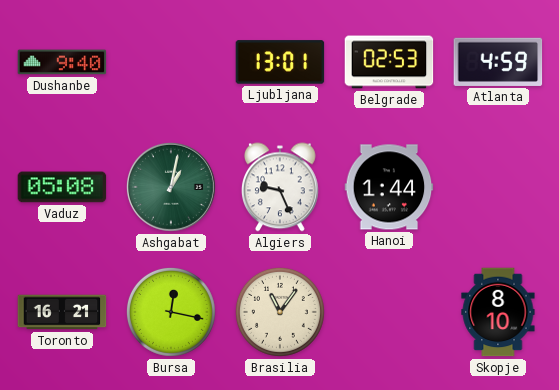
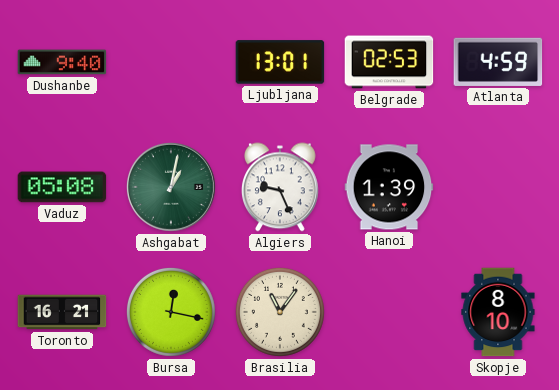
Hanoi: 1:44 -> 1:39 (389, 187)
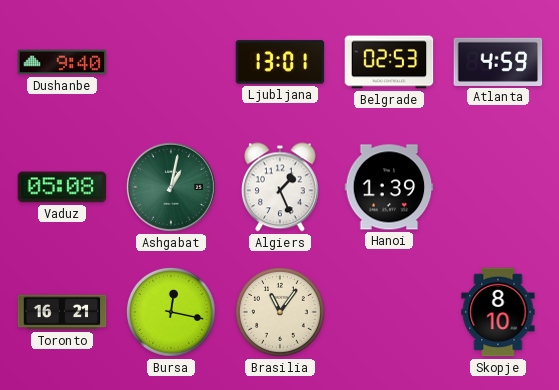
Algiers: 9:26 -> 1:26 (280, 187)
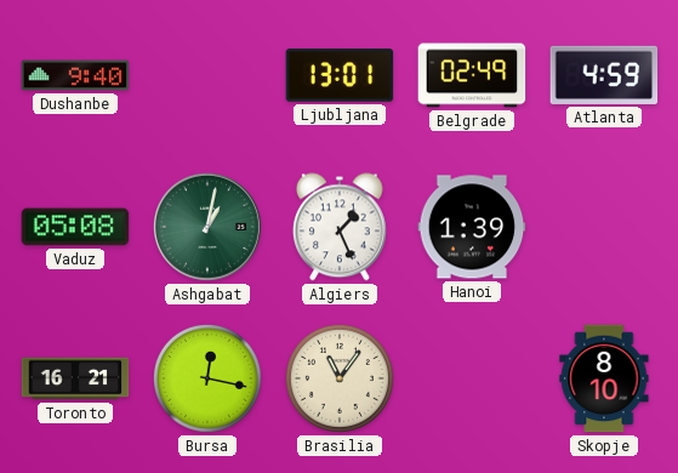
Belgrade: 02:53 -> 02:49 (472, 75)
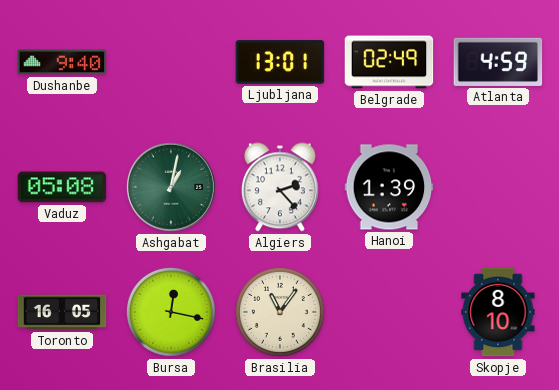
Algiers: 1:26 -> 2:23 (280, 187)
Toronto: 16:21 -> 16:05 (62, 312)
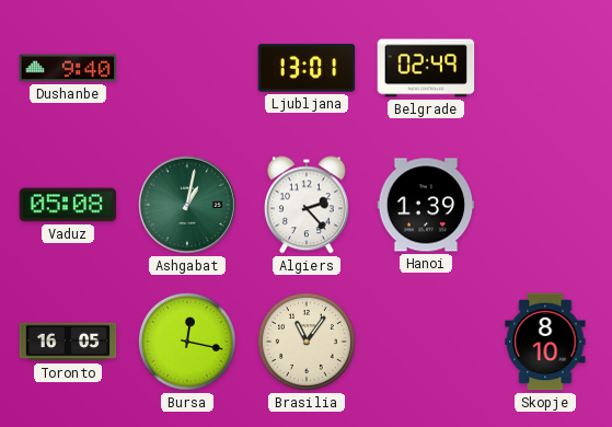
Atlanta: 4:59 -> none (498, 62)
